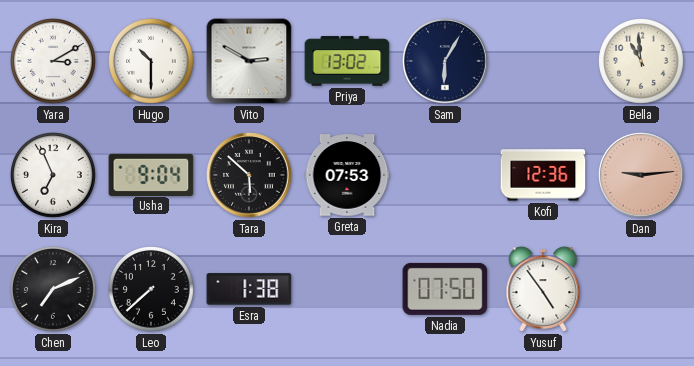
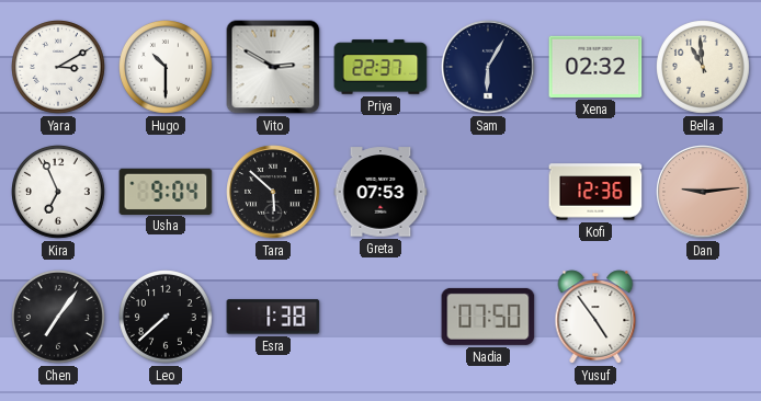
Priya: 13:02 -> 22:37 (380, 67)
Xena: none -> 02:32 (595, 67)
Chen: 7:11 -> 7:06 (59, 318)
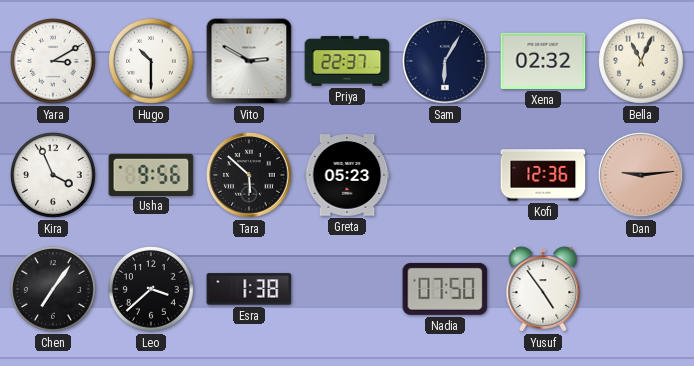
Bella: 10:59 -> 11:04 (642, 62)
Kira: 6:56 -> 3:56 (54, 176)
Usha: 9:04 -> 9:56 (151, 174)
Greta: 07:53 -> 05:23 (347, 175)
Leo: 7:38 -> 3:38 (152, 290)
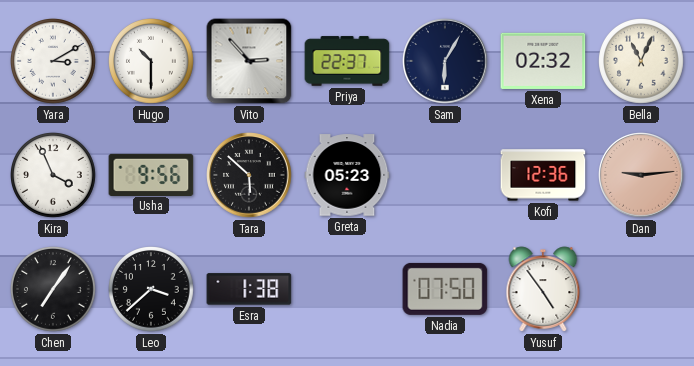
Vito: 2:50 -> 2:53 (249, 61)
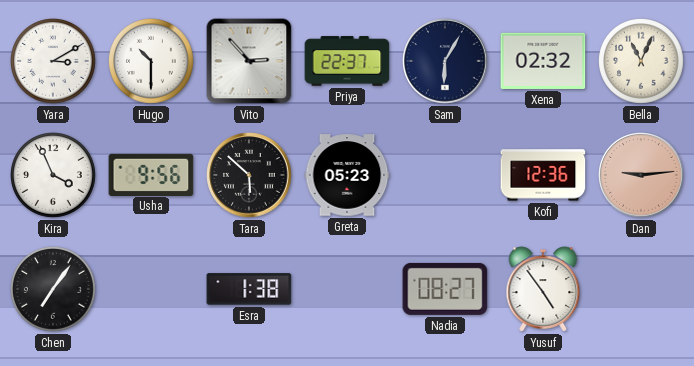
Leo: 3:38 -> none (152, 290)
Nadia: 07:50 -> 08:27 (445, 289)
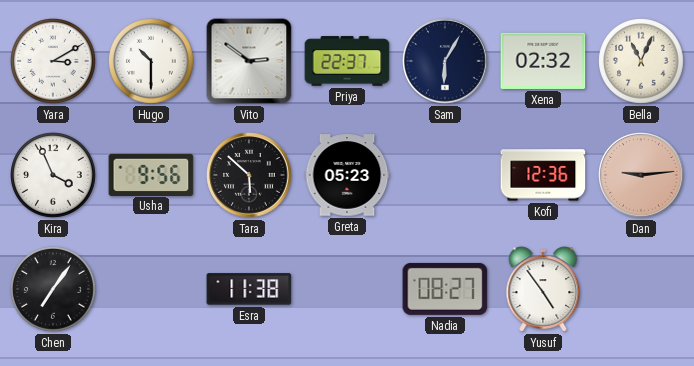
Vito: 2:53 -> 2:51 (249, 61)
Esra: 1:38 -> 11:38 (249, 289)
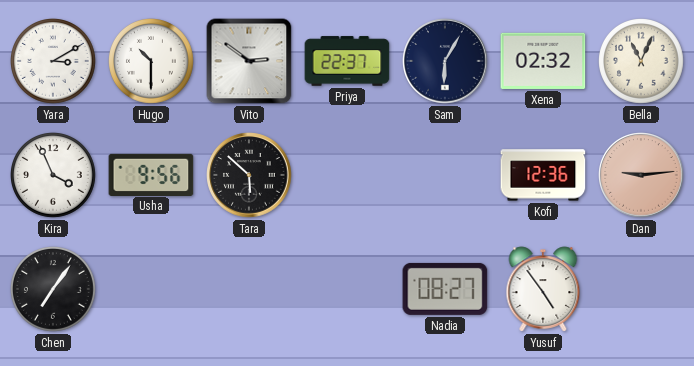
Greta: 05:23 -> none (347, 175)
Esra: 11:38 -> none (249, 289)
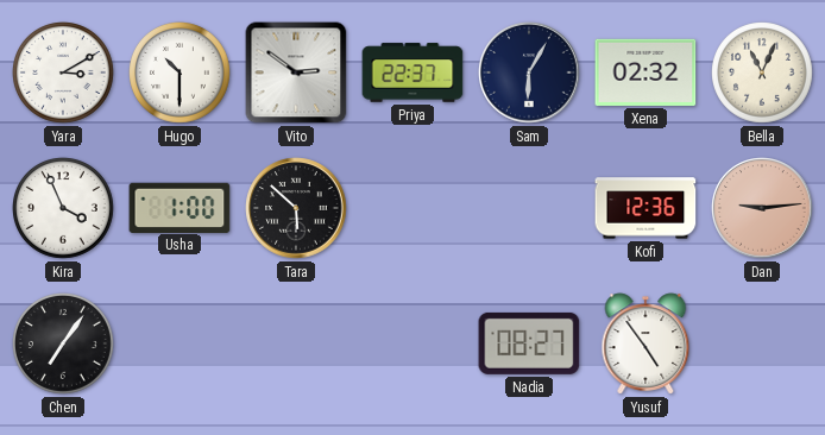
Usha: 9:56 -> 1:00 (180, 207)
